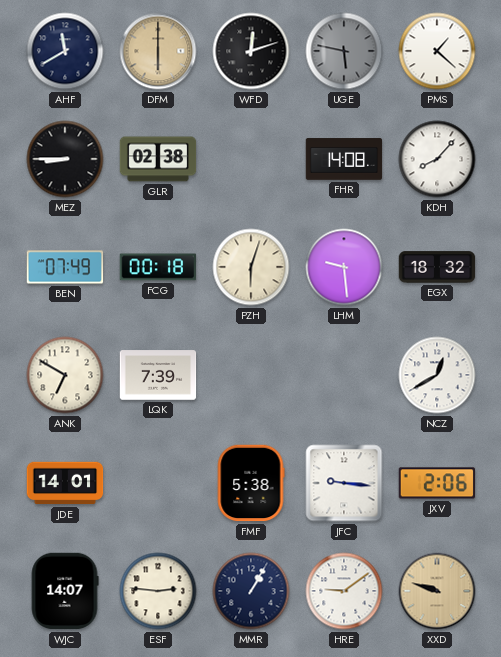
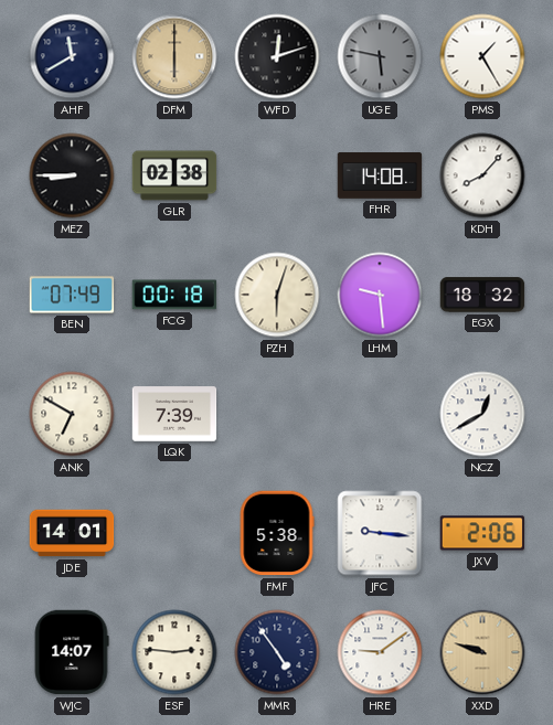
PMS: 1:22 -> 1:25 (482, 56)
MMR: 1:05 -> 4:54 (277, 652)
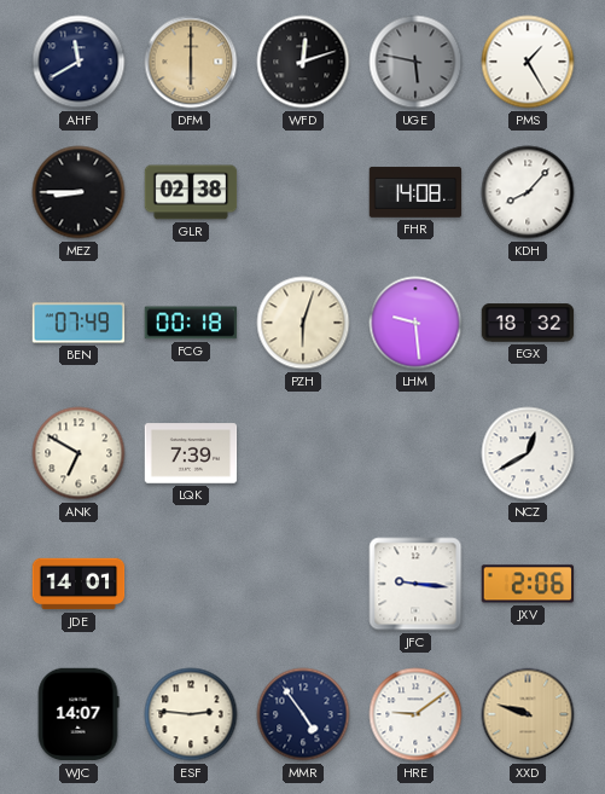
FMF: 5:38 -> none (277, 533)
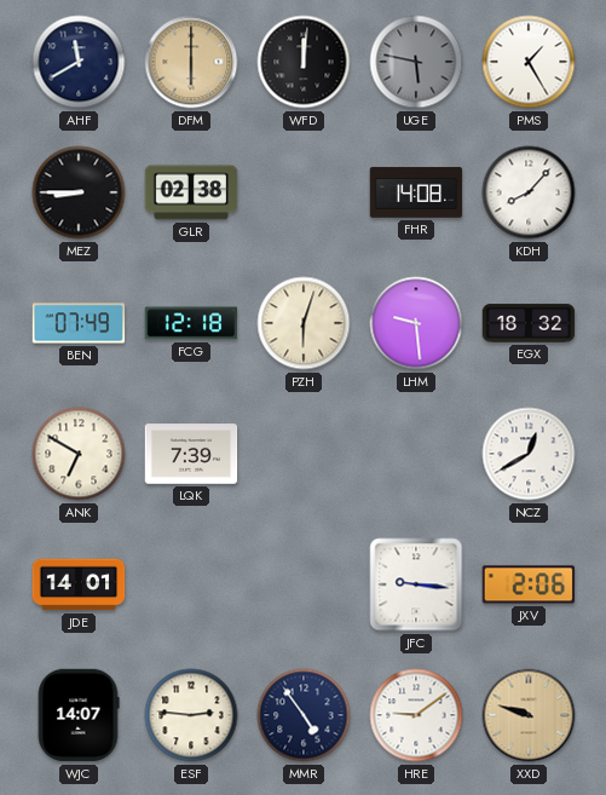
WFD: 12:12 -> 12:01 (304, 62)
FCG: 00:18 -> 12:18 (191, 323)
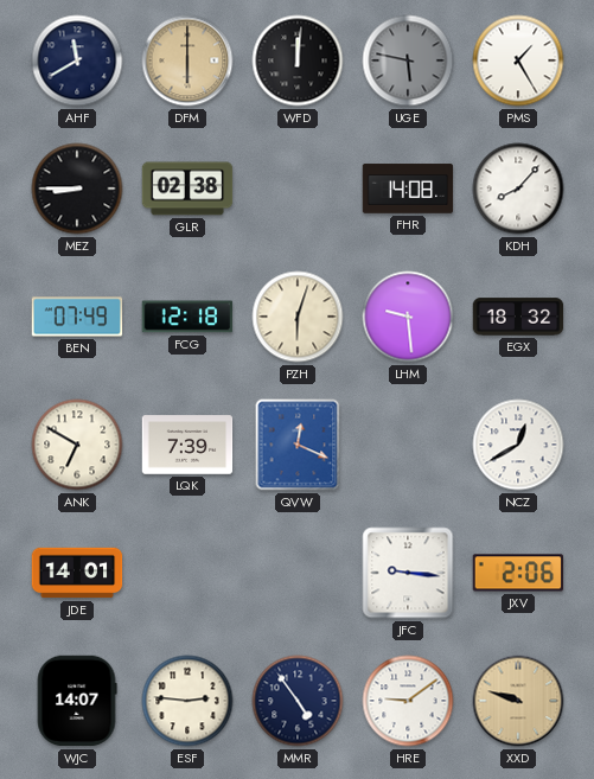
QVW: none -> 12:19 (298, 445)
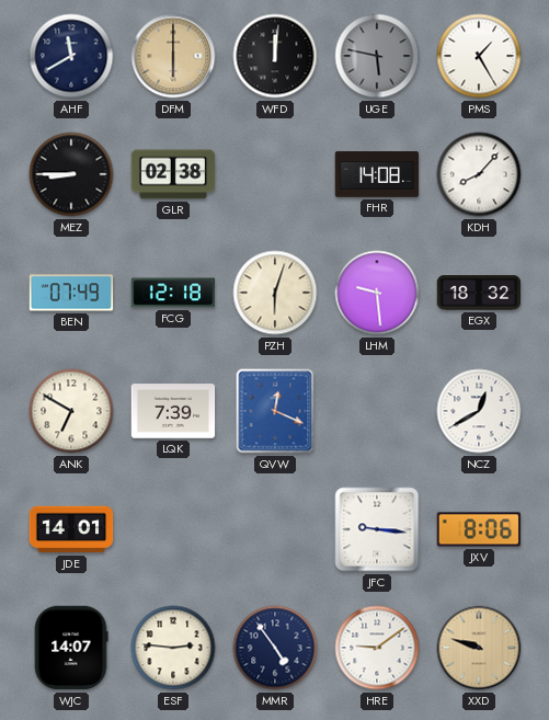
JXV: 2:06 -> 8:06 (479, 529)
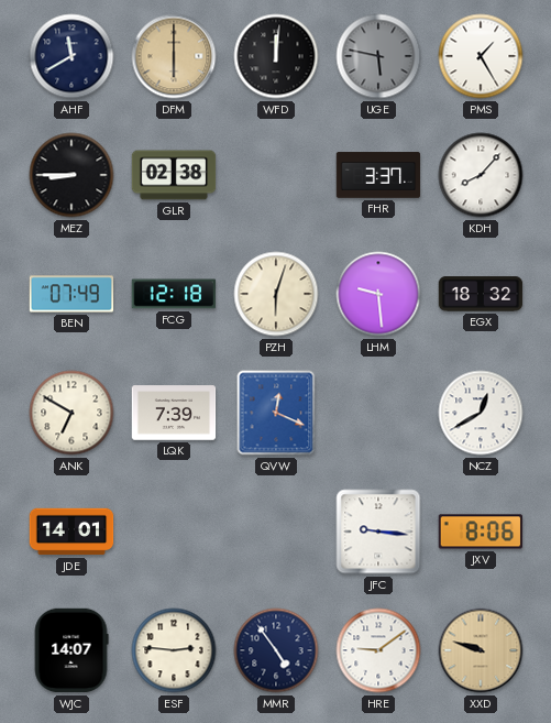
FHR: 14:08 -> 3:37 (378, 175)
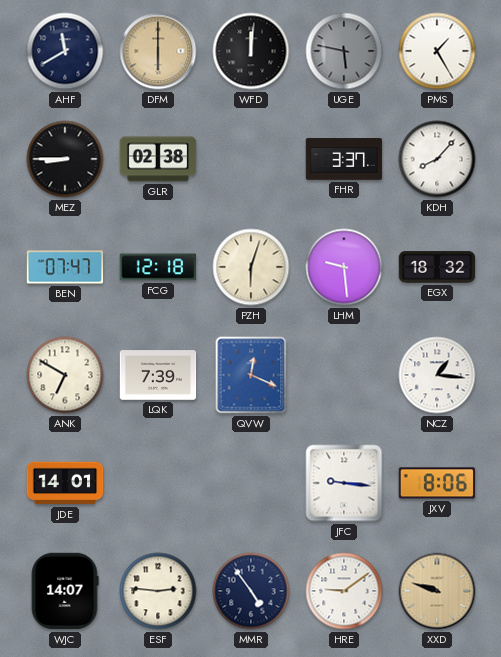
BEN: 07:49 -> 07:47 (65, 267)
NCZ: 12:40 -> 1:16 (437, 375)
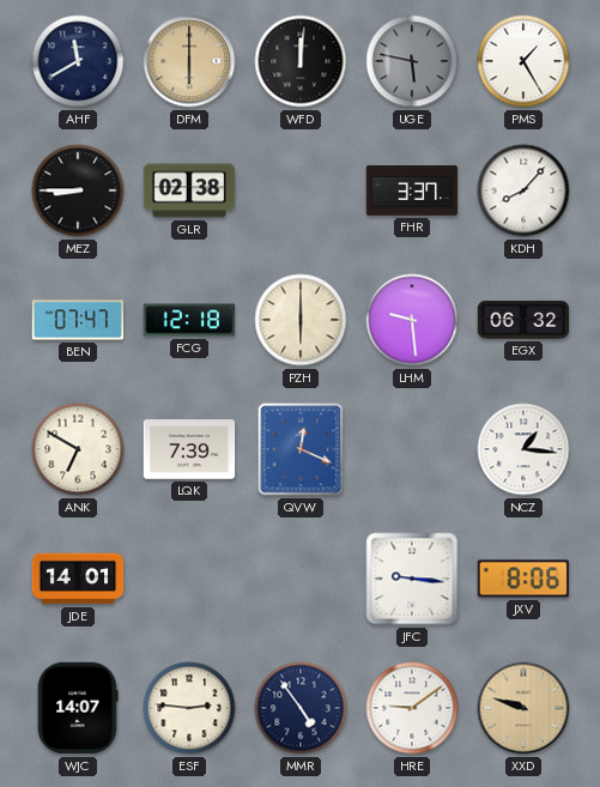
PZH: 6:03 -> 6:00 (301, 320)
EGX: 18:32 -> 06:32 (523, 320)
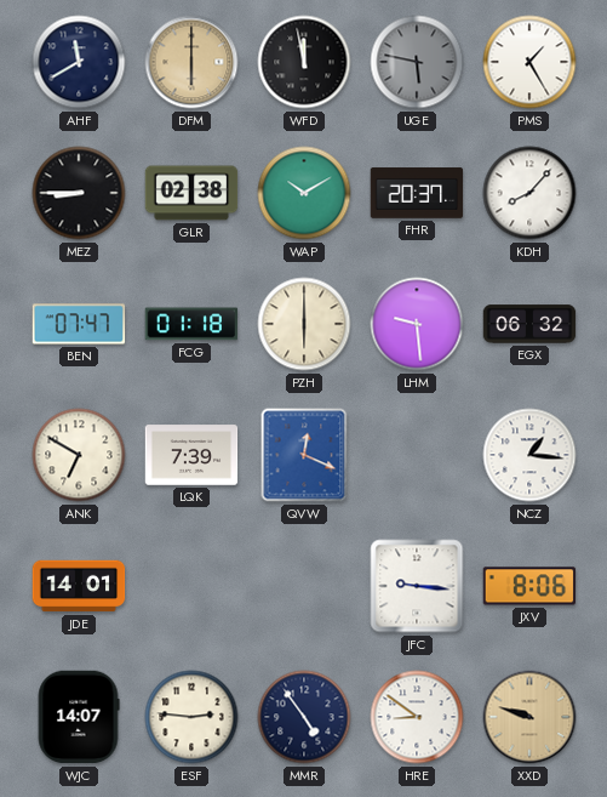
WFD: 12:01 -> 11:58 (304, 62)
WAP: none -> 10:10 (304, 193)
FHR: 3:37 -> 20:37 (417, 193)
FCG: 12:18 -> 01:18 (191, 324)
HRE: 9:09 -> 8:51 (417, 717)
